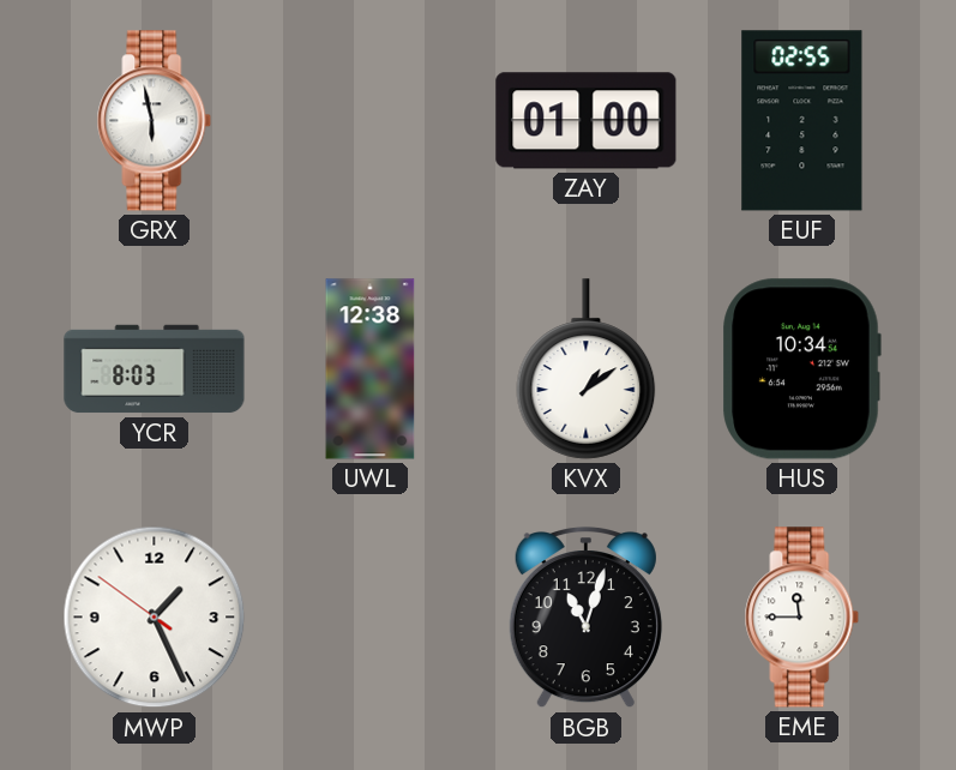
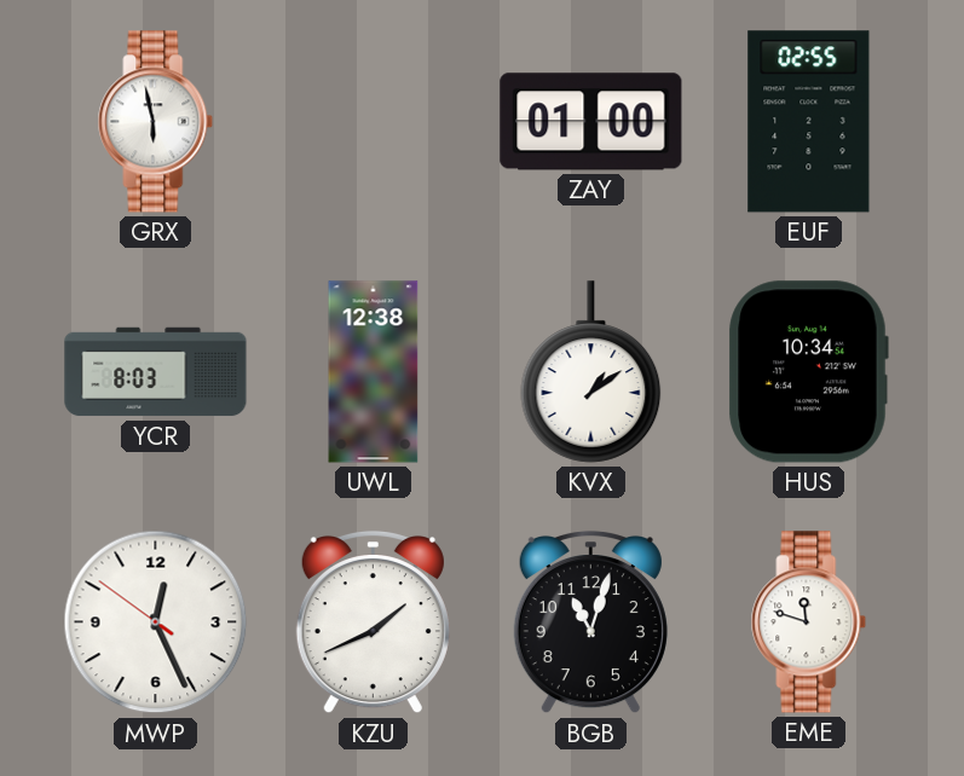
MWP: 1:25 -> 12:25 (156, 622)
KZU: none -> 1:41 (373, 622)
EME: 11:45 -> 11:48 (809, 622)
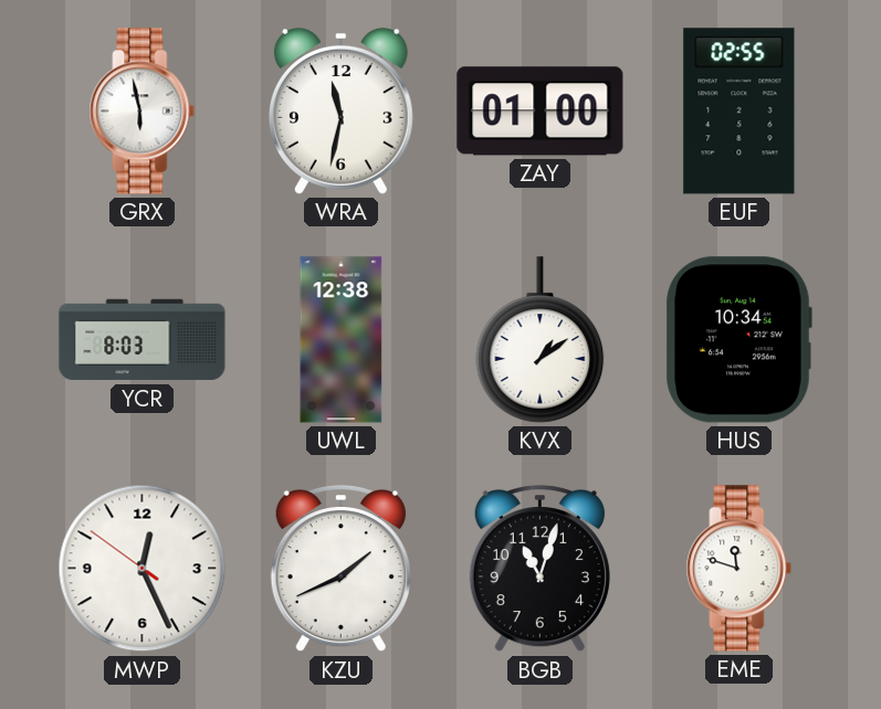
WRA: none -> 11:32 (340, 112)
